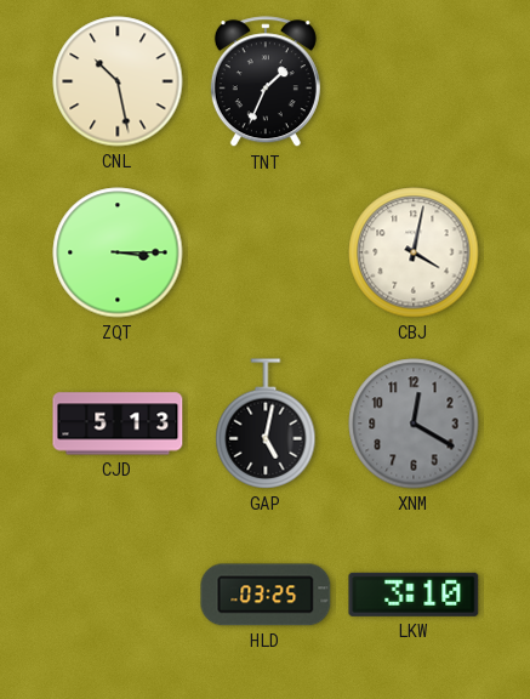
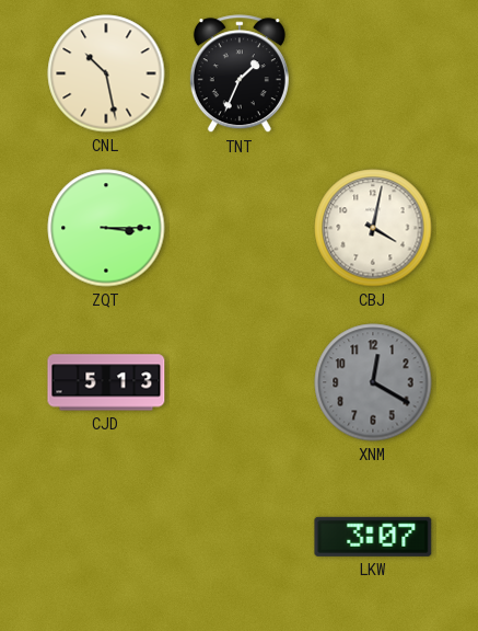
GAP: 5:02 -> none (266, 424)
HLD: 03:25 -> none (266, 595)
LKW: 3:10 -> 3:07 (373, 537)
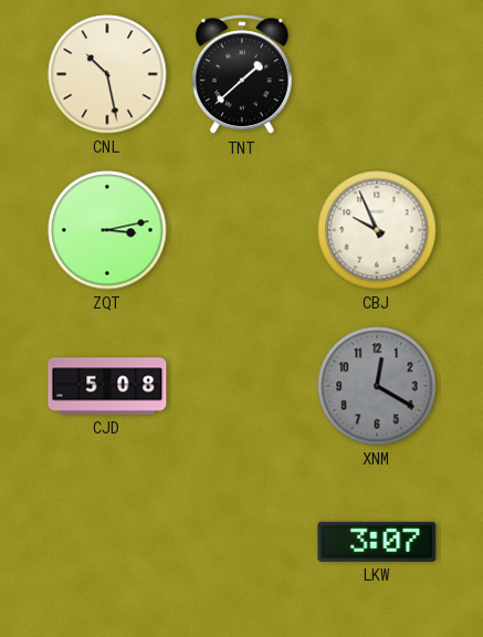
TNT: 1:34 -> 1:38 (242, 75)
ZQT: 3:15 -> 3:13 (107, 230)
CBJ: 4:02 -> 9:56 (377, 230)
CJD: 5:13 -> 5:08 (107, 386)
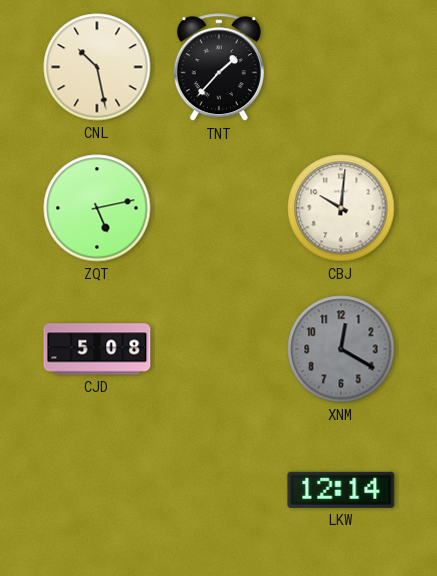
TNT: 1:38 -> 1:37 (219, 68)
ZQT: 3:13 -> 5:13 (97, 208)
CBJ: 9:56 -> 10:01 (341, 208)
LKW: 3:07 -> 12:14 (341, 490)
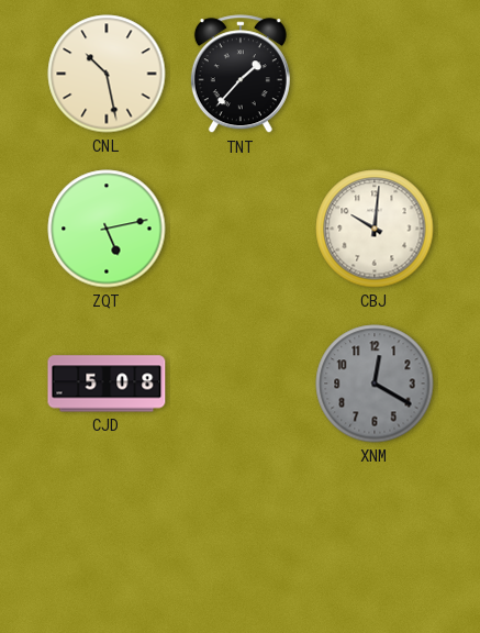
LKW: 12:14 -> none (341, 490)
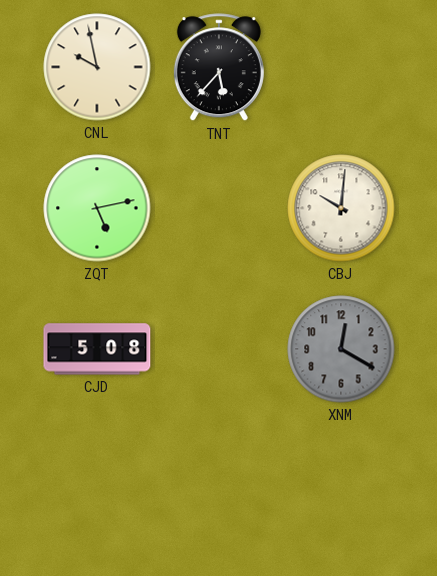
CNL: 10:28 -> 9:58 (97, 67)
TNT: 1:37 -> 5:37 (219, 68)
